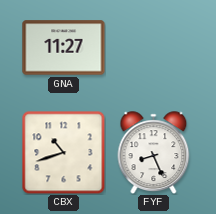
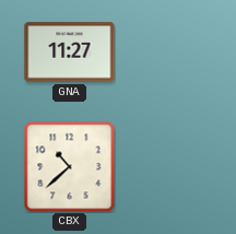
CBX: 10:42 -> 10:38 (69, 166)
FYF: 8:26 -> none (154, 152)
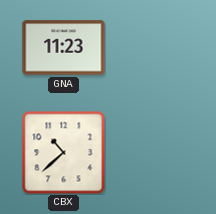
GNA: 11:27 -> 11:23 (64, 48)
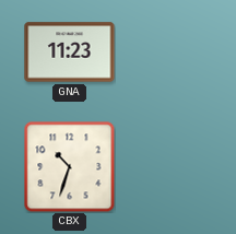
CBX: 10:38 -> 10:33 (69, 166)
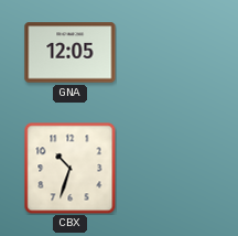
GNA: 11:23 -> 12:05 (71, 53)
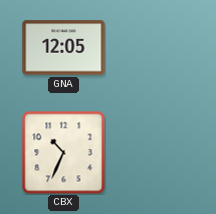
CBX: 10:33 -> 10:34 (63, 152)
